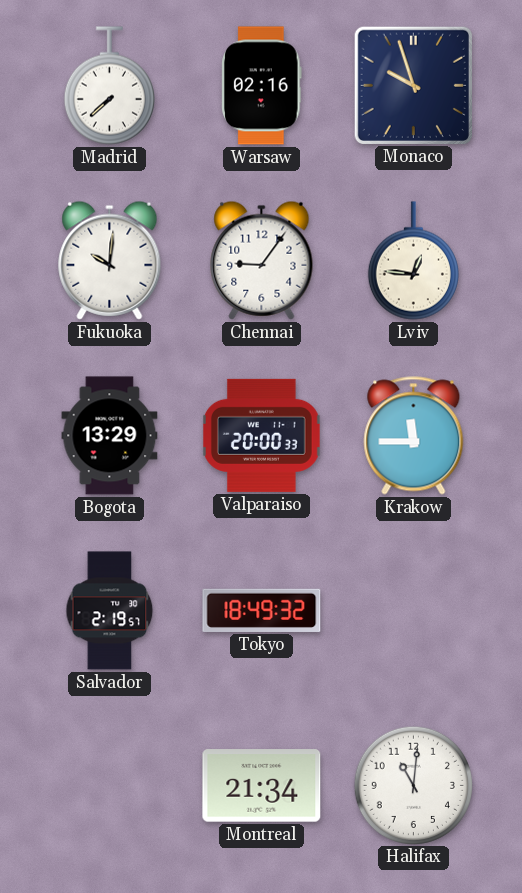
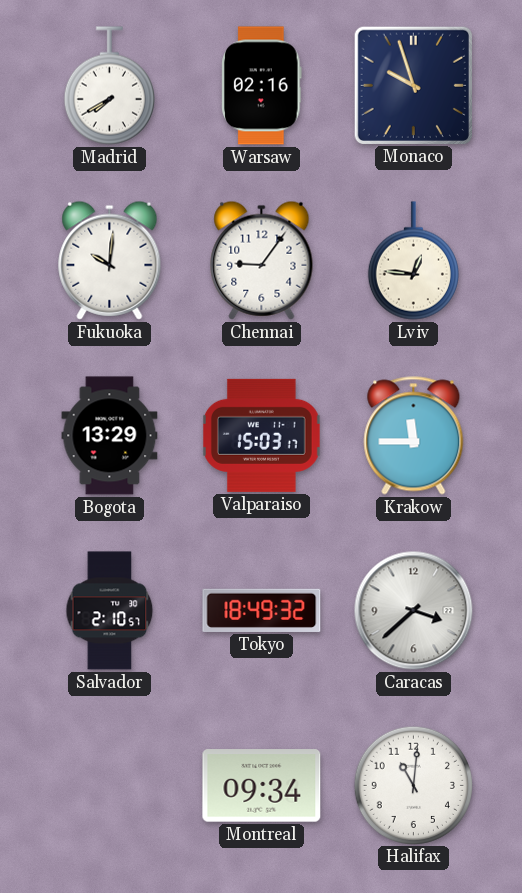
Madrid: 7:38 -> 7:40 (109, 86)
Valparaiso: 20:00 -> 15:03 (261, 435)
Salvador: 2:19 -> 2:10 (110, 611)
Caracas: none -> 3:38 (414, 611)
Montreal: 21:34 -> 09:34 (262, 786)
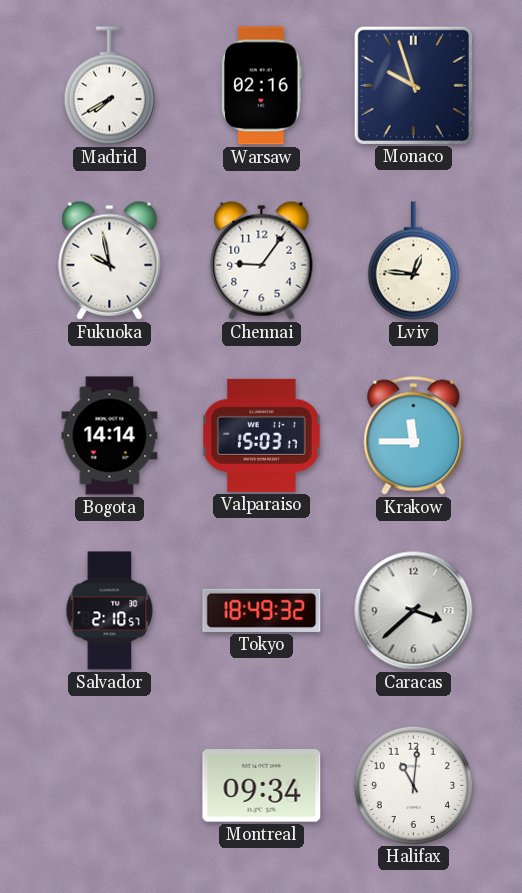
Fukuoka: 10:01 -> 9:58 (110, 260)
Bogota: 13:29 -> 14:14 (110, 436)
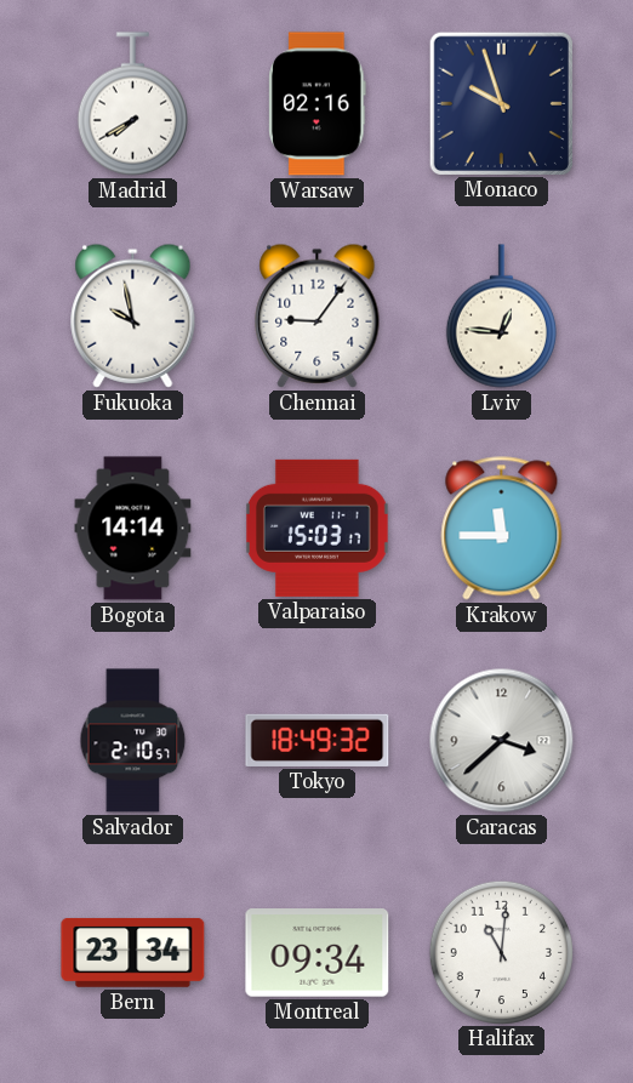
Bern: none -> 23:34 (133, 952)
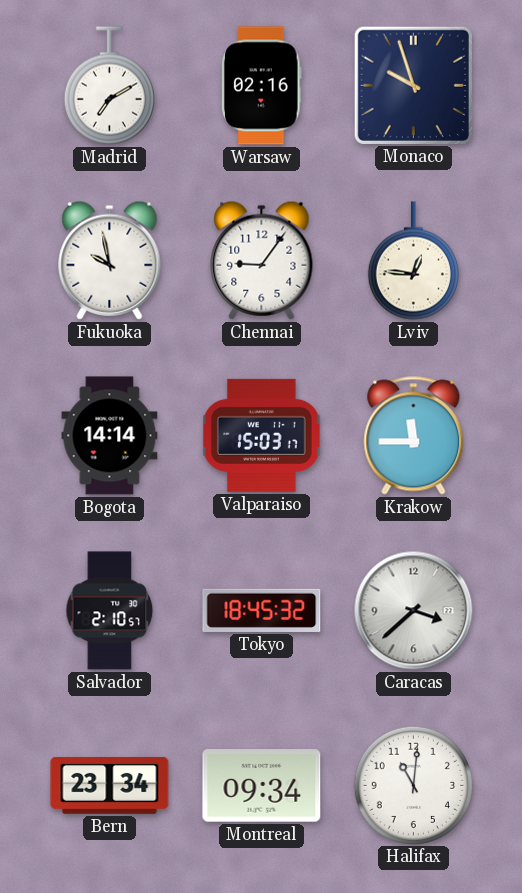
Madrid: 7:40 -> 7:10 (109, 86)
Tokyo: 18:49 -> 18:45 (262, 610)
